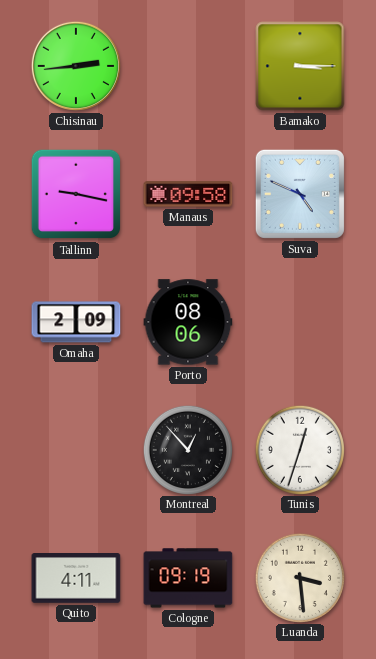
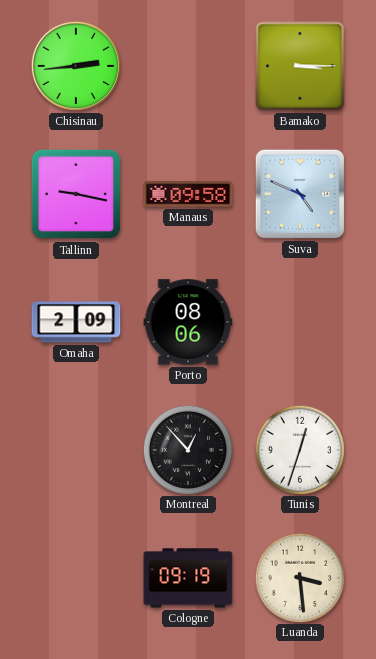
Quito: 4:11 -> none (76, 579)
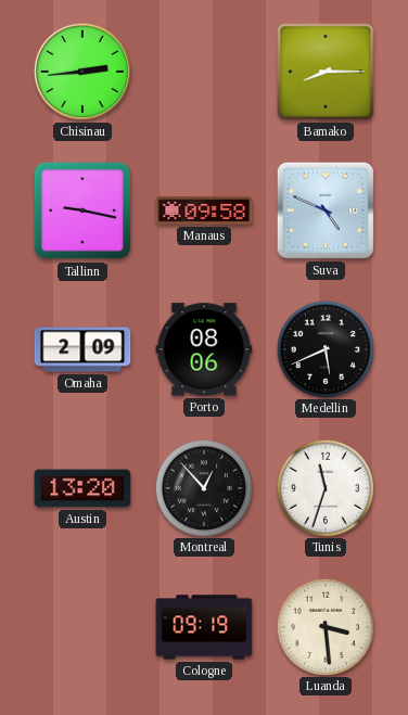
Bamako: 3:15 -> 8:15 (326, 72)
Medellin: none -> 5:41 (324, 348)
Austin: none -> 13:20 (82, 488)
Tunis: 12:33 -> 11:33 (324, 487)
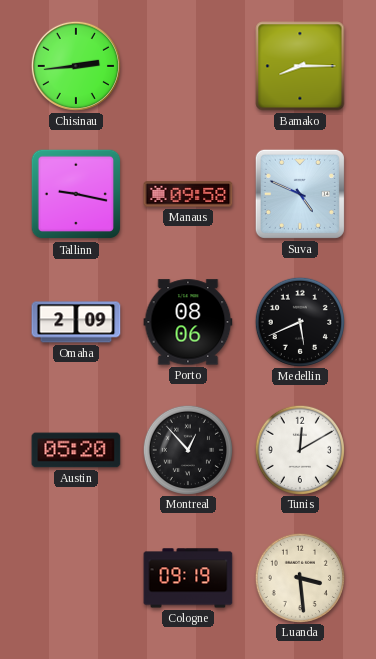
Austin: 13:20 -> 05:20 (76, 450)
Tunis: 11:33 -> 12:10 (299, 449)
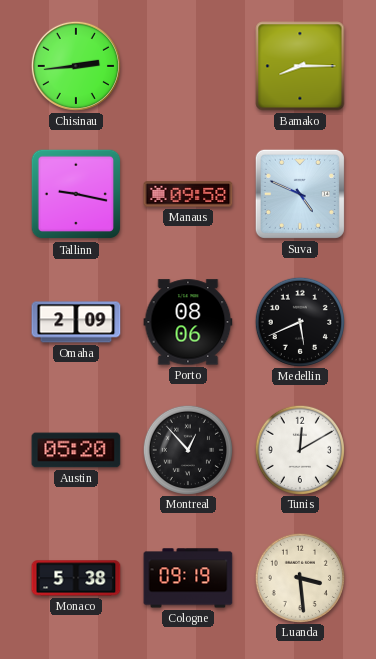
Monaco: none -> 5:38 (76, 578)
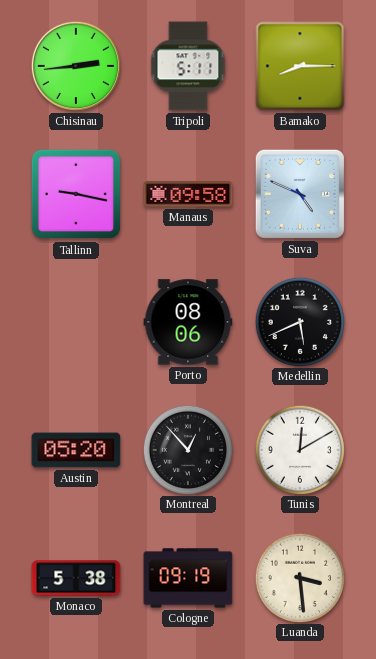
Tripoli: none -> 5:11 (188, 66)
Omaha: 2:09 -> none (76, 322)
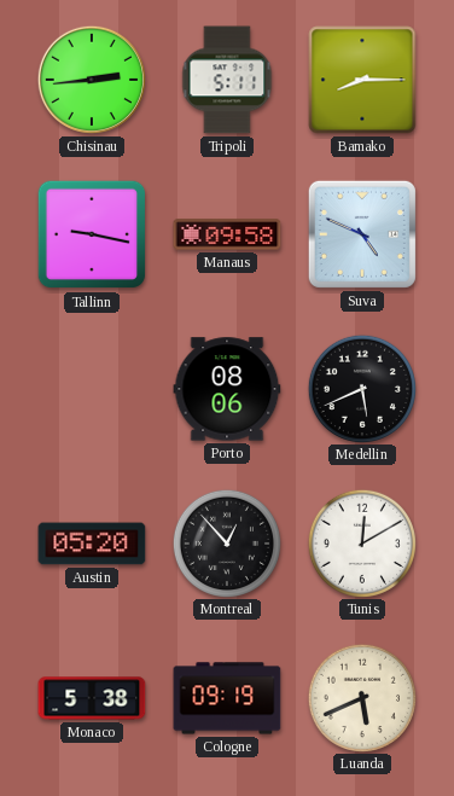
Luanda: 3:29 -> 5:41 (361, 697)
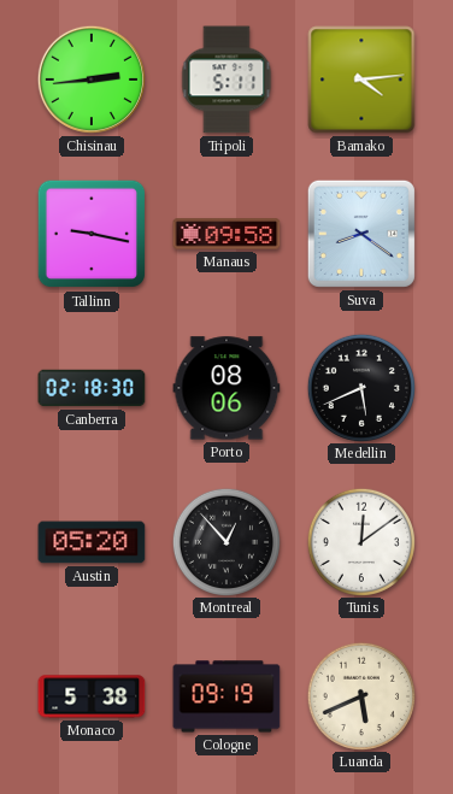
Bamako: 8:15 -> 4:14 (361, 80)
Suva: 4:49 -> 8:21 (361, 234)
Canberra: none -> 02:18 (92, 388)
Tunis: 12:10 -> 12:09 (360, 541)
